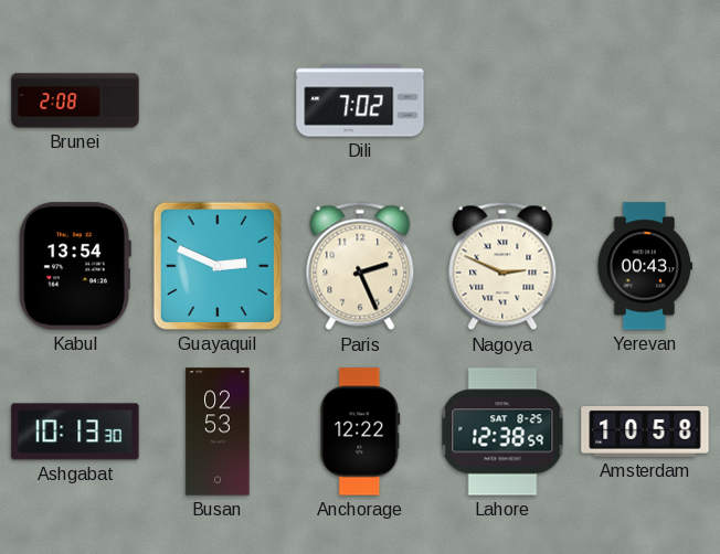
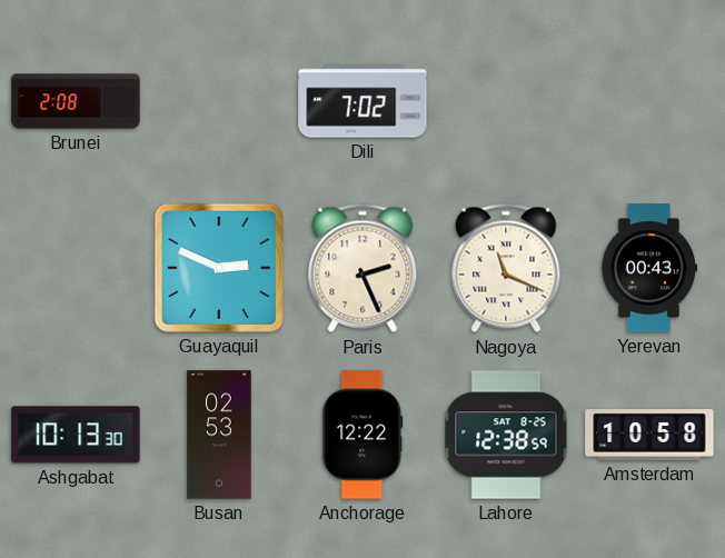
Kabul: 13:54 -> none (75, 266)
Nagoya: 2:49 -> 11:19 (506, 268)
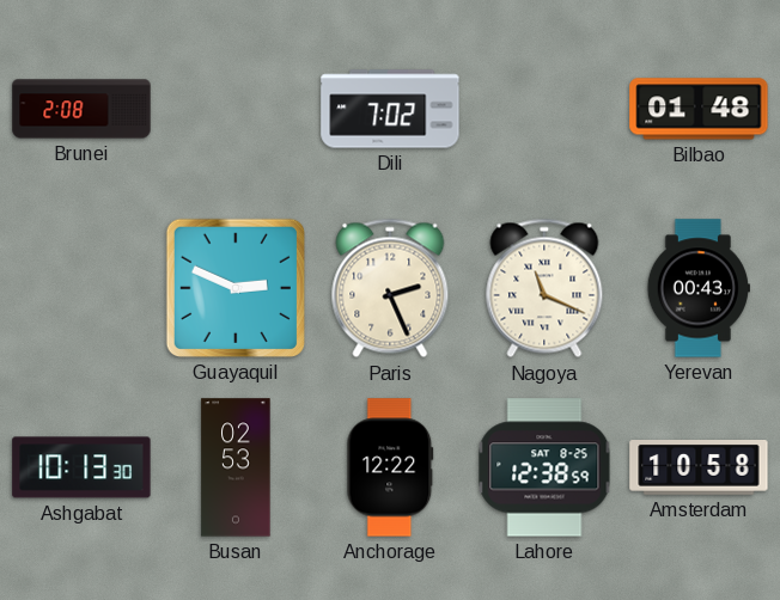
Bilbao: none -> 01:48 (699, 109)
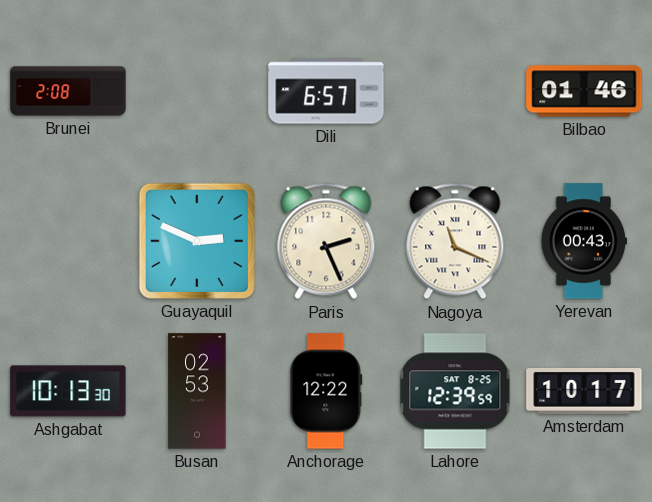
Dili: 7:02 -> 6:57 (326, 91)
Bilbao: 01:48 -> 01:46 (584, 91)
Lahore: 12:38 -> 12:39 (455, 391)
Amsterdam: 10:58 -> 10:17 (584, 392)
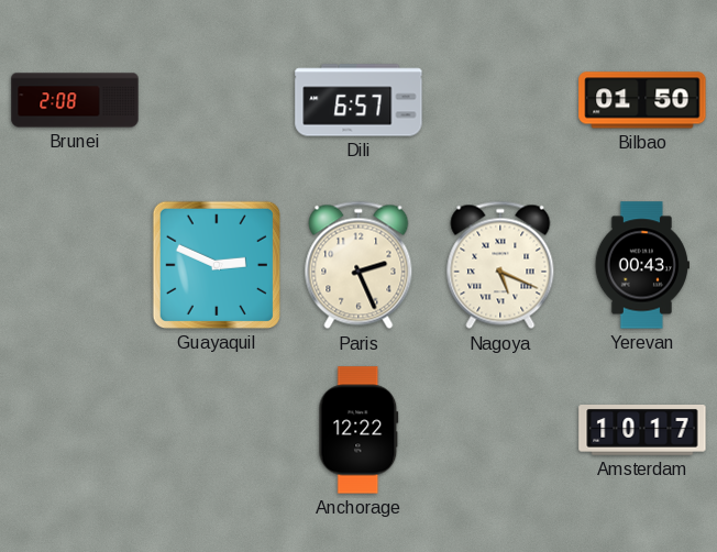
Bilbao: 01:46 -> 01:50 (642, 100)
Nagoya: 11:19 -> 5:19 (500, 265)
Ashgabat: 10:13 -> none (68, 391)
Busan: 02:53 -> none (197, 391)
Lahore: 12:39 -> none (455, 391)
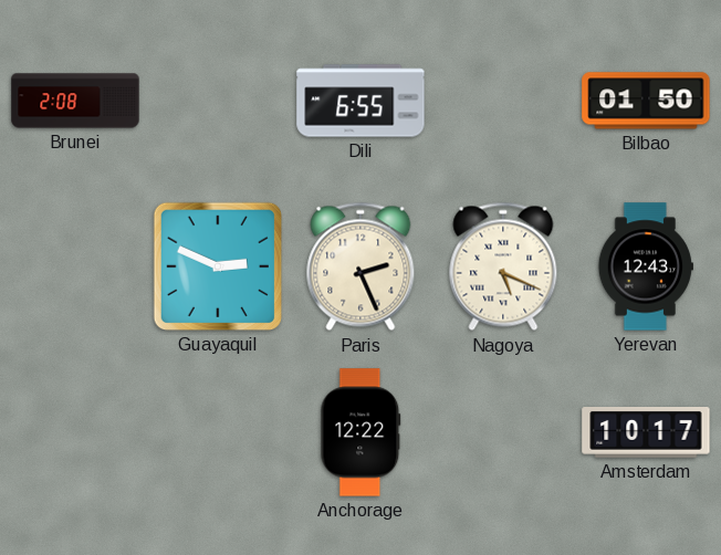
Dili: 6:57 -> 6:55 (360, 101)
Yerevan: 00:43 -> 12:43 (646, 266)
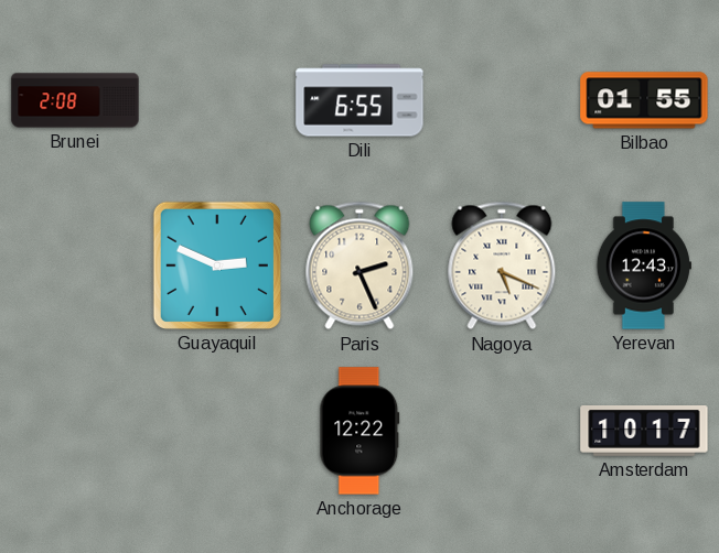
Bilbao: 01:50 -> 01:55 (644, 100)
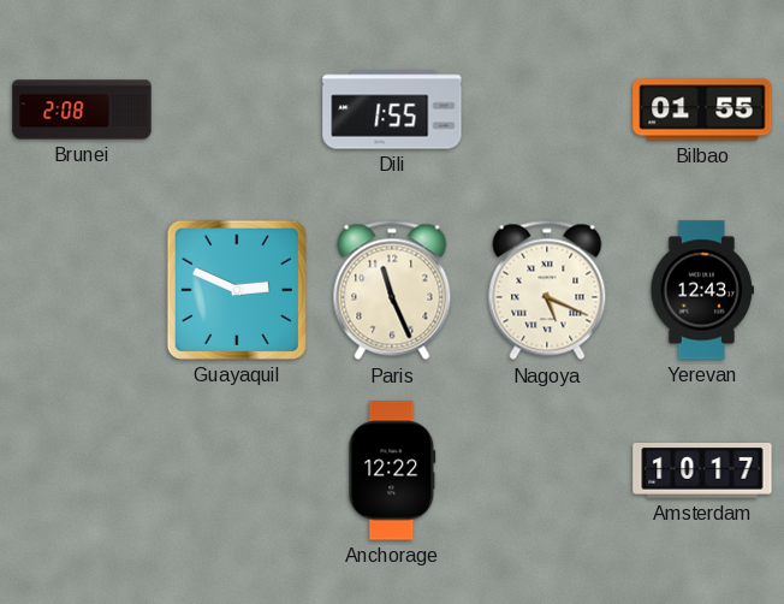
Dili: 6:55 -> 1:55 (392, 109)
Paris: 2:26 -> 11:26 (392, 290)
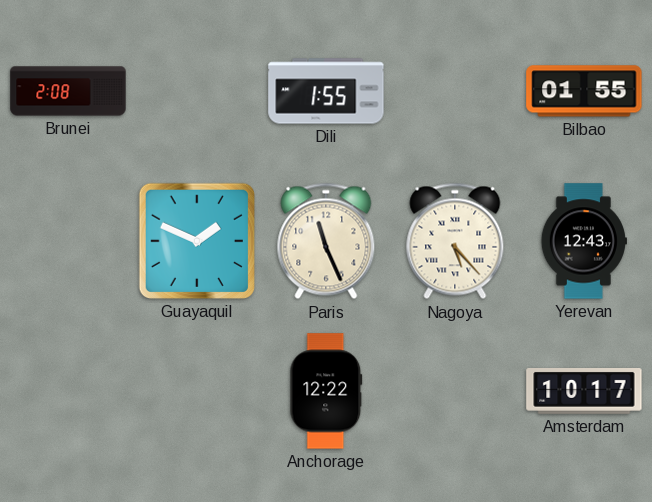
Guayaquil: 2:49 -> 1:49 (197, 241)
Nagoya: 5:19 -> 5:23 (455, 241)
